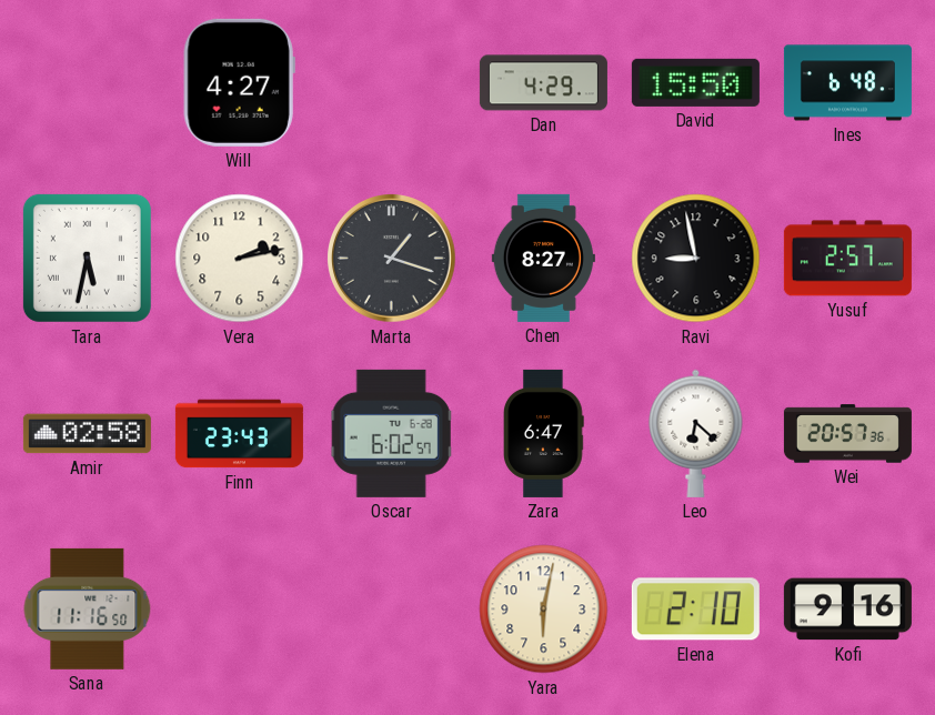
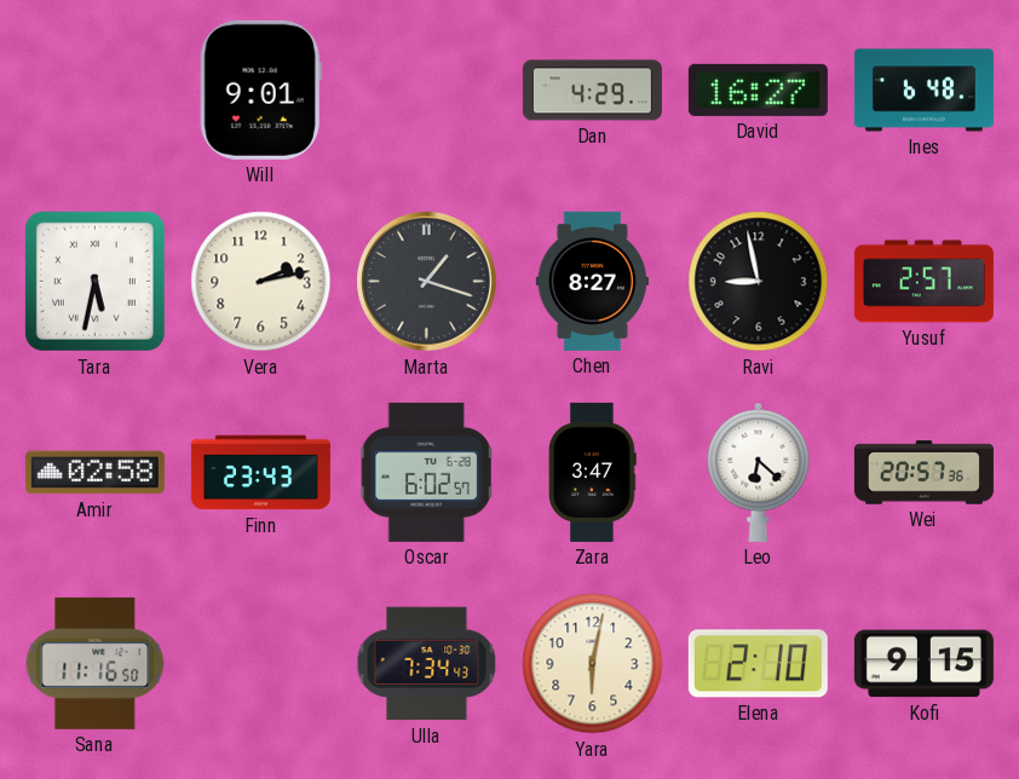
Will: 4:27 -> 9:01 (260, 90)
David: 15:50 -> 16:27 (758, 90)
Zara: 6:47 -> 3:47 (593, 472)
Ulla: none -> 7:34 (427, 664)
Kofi: 9:16 -> 9:15 (923, 664)
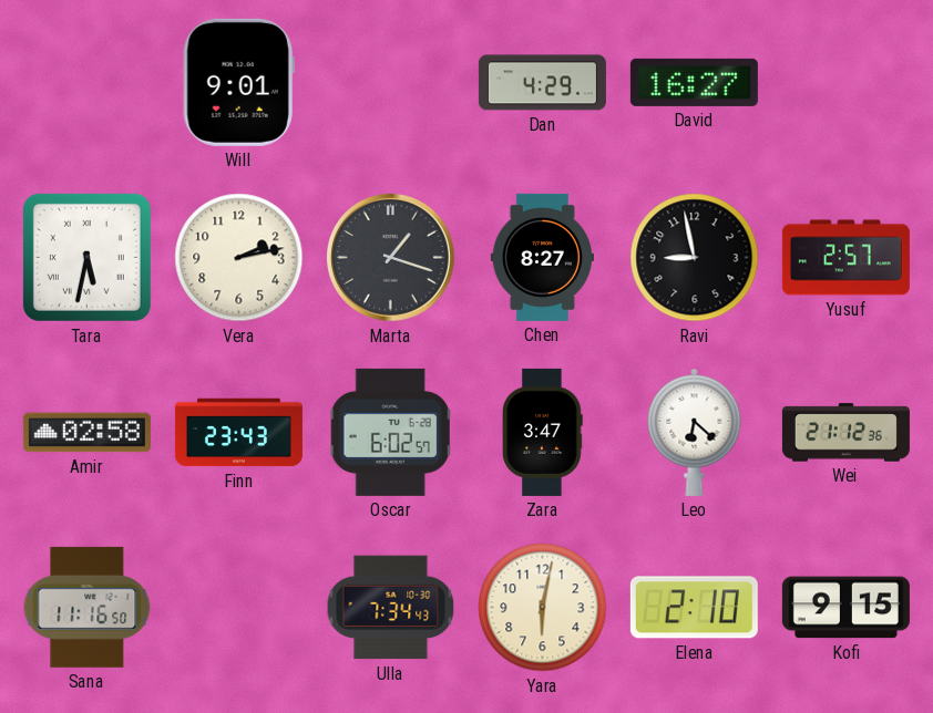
Ines: 6:48 -> none (923, 91)
Wei: 20:57 -> 21:12 (845, 433)
